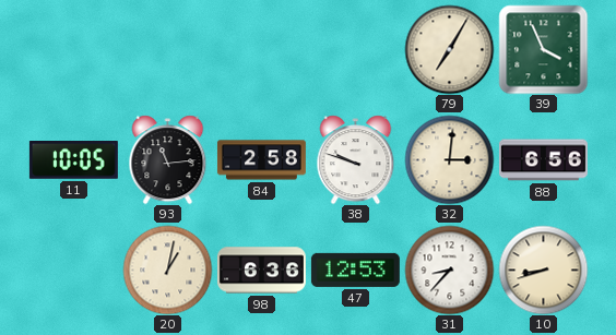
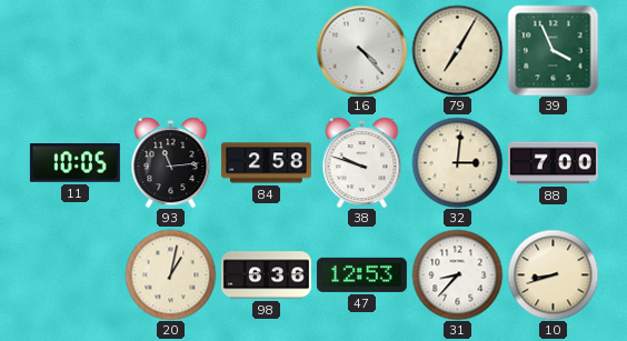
16: none -> 4:23 (361, 50)
88: 6:56 -> 7:00 (553, 163)
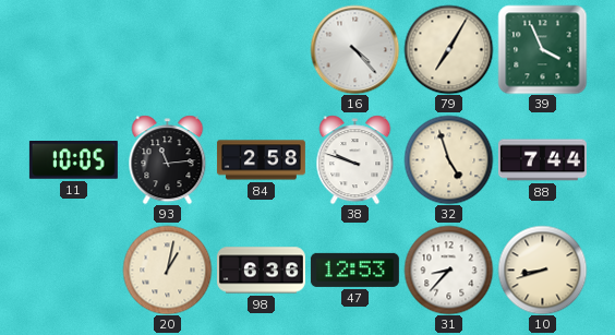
32: 3:01 -> 4:57 (448, 159)
88: 7:00 -> 7:44 (542, 160)
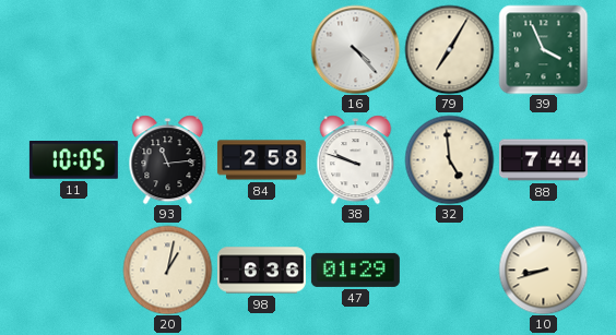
32: 4:57 -> 4:59 (449, 159)
47: 12:53 -> 01:29 (355, 270)
31: 8:37 -> none (448, 270)
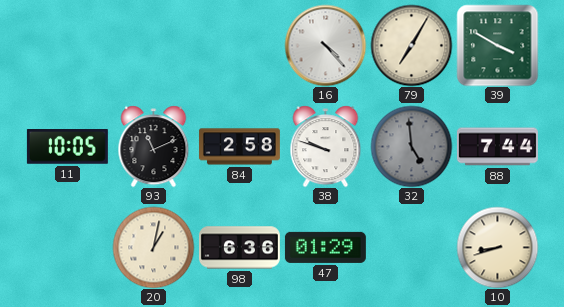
39: 3:56 -> 3:50 (497, 45)
93: 11:14 -> 11:11 (154, 146)
32 dial: cream -> grey (411, 146)
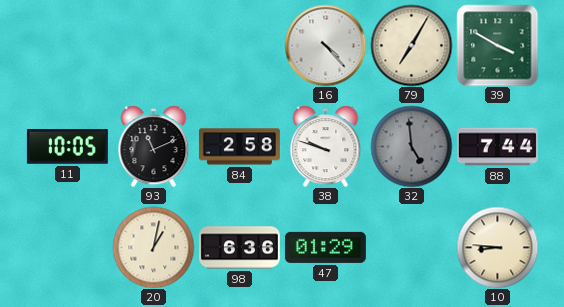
10: 8:42 -> 8:46 (497, 247)
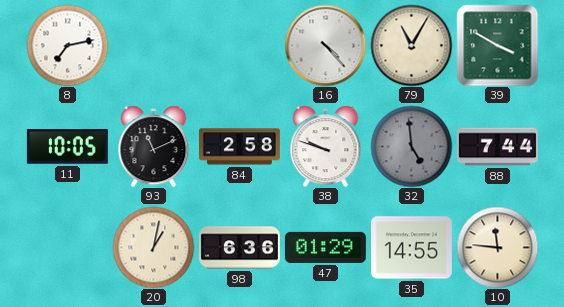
8: none -> 7:13 (67, 45)
79: 7:05 -> 11:05 (411, 45)
35: none -> 14:55 (411, 248)
10: 8:46 -> 11:46 (497, 247)
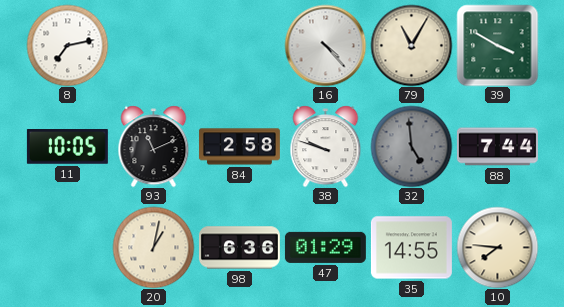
10: 11:46 -> 7:46 (497, 247)
